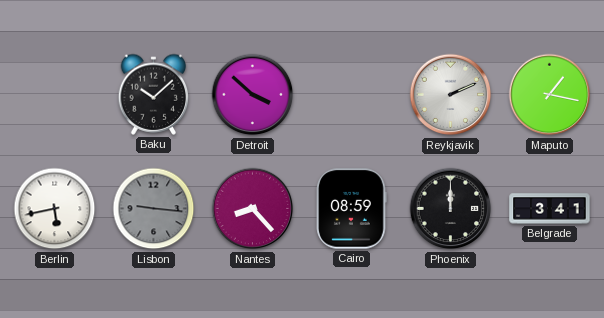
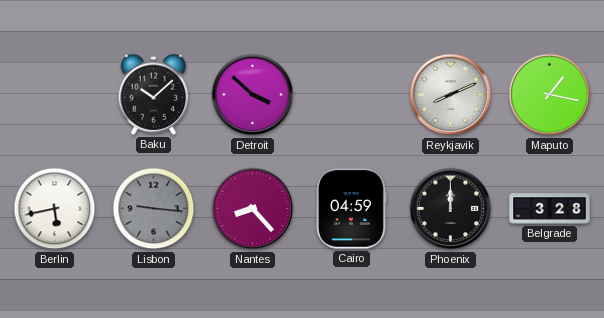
Reykjavik: 2:11 -> 8:11 (451, 95)
Cairo: 08:59 -> 04:59 (352, 209)
Belgrade: 3:41 -> 3:28 (550, 209)
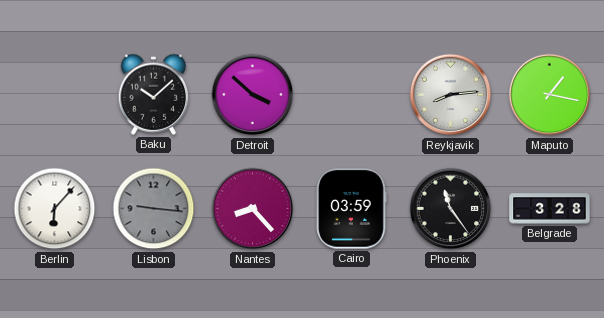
Reykjavik: 8:11 -> 8:14 (451, 95)
Berlin: 5:43 -> 6:07 (55, 209)
Cairo: 04:59 -> 03:59 (352, 209)
Phoenix: 12:00 -> 11:24 (451, 209)
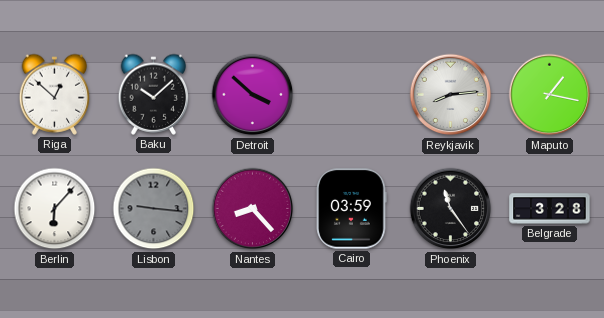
Riga: none -> 12:52 (55, 94)
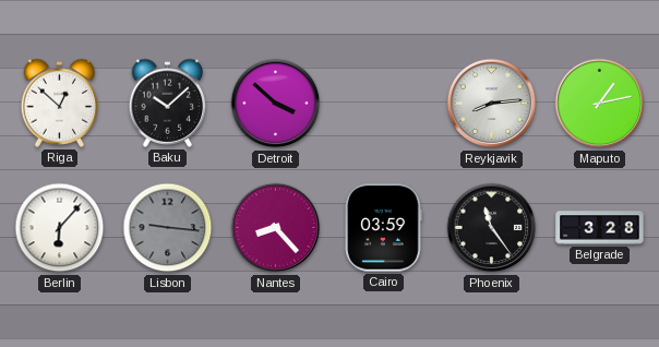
Maputo: 1:17 -> 1:13 (600, 104)
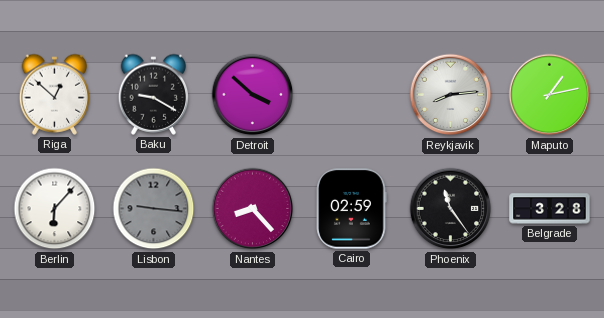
Baku: 10:08 -> 9:20 (154, 94)
Cairo: 03:59 -> 02:59 (352, 209)
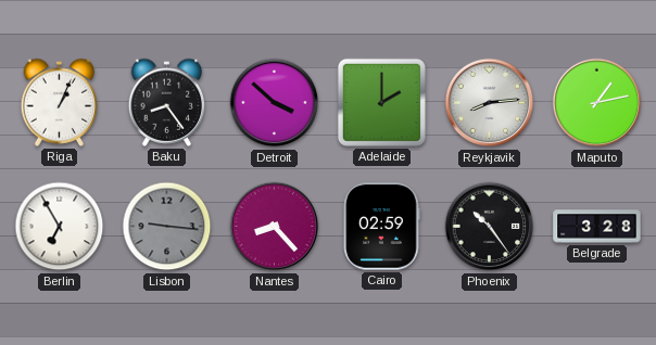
Riga: 12:52 -> 1:04 (60, 102)
Baku: 9:20 -> 8:24 (167, 102)
Adelaide: none -> 2:00 (381, 102)
Berlin: 6:07 -> 6:55 (60, 227)
Phoenix: 11:24 -> 10:24 (490, 227)
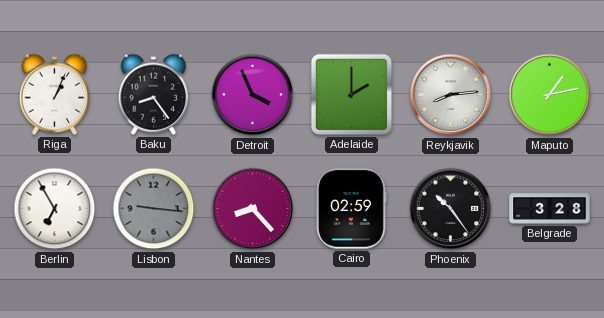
Detroit: 3:52 -> 3:56 (253, 95)
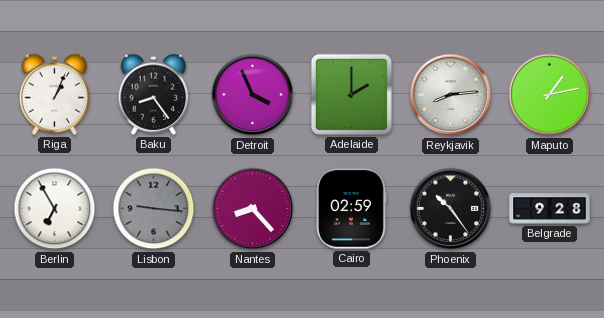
Belgrade: 3:28 -> 9:28 (550, 209)
